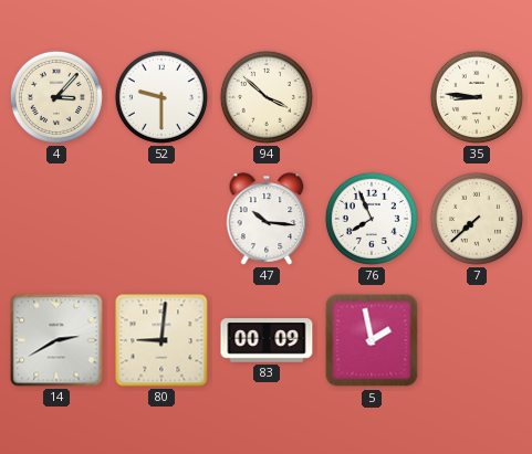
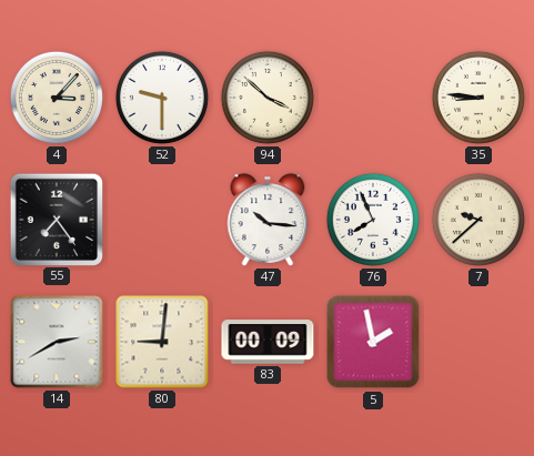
55: none -> 7:24 (56, 219)
7: 7:38 -> 9:38 (478, 220)
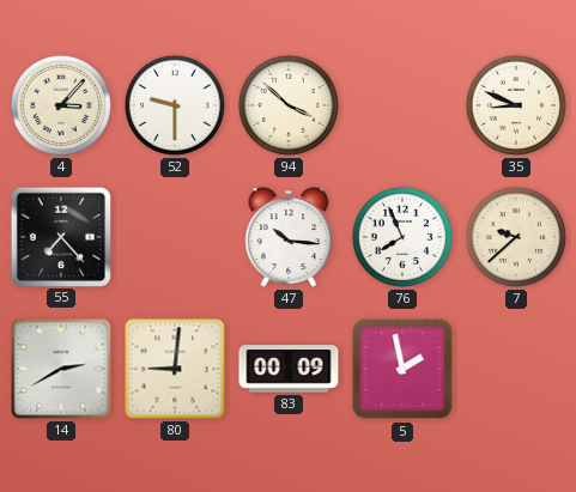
35: 8:46 -> 8:49 (516, 105)
55: 7:24 -> 7:23 (60, 236)
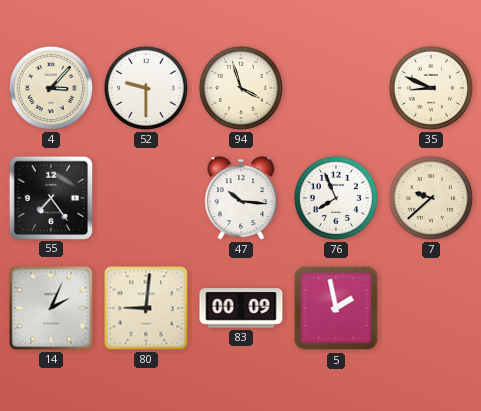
94: 3:52 -> 3:57 (241, 88)
55: 7:23 -> 7:24 (50, 197)
14: 2:40 -> 2:04 (51, 308)
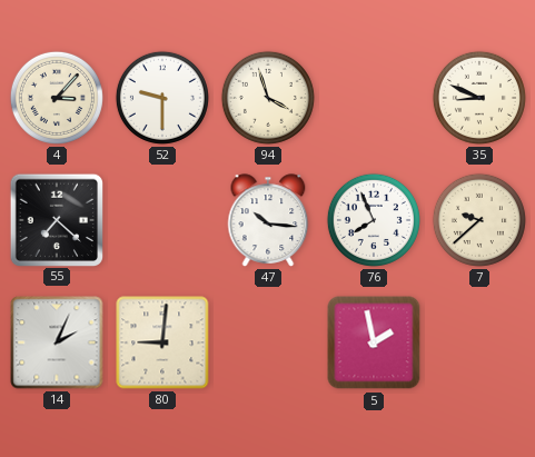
55: 7:24 -> 7:22 (56, 219)
83: 00:09 -> none (241, 308)
